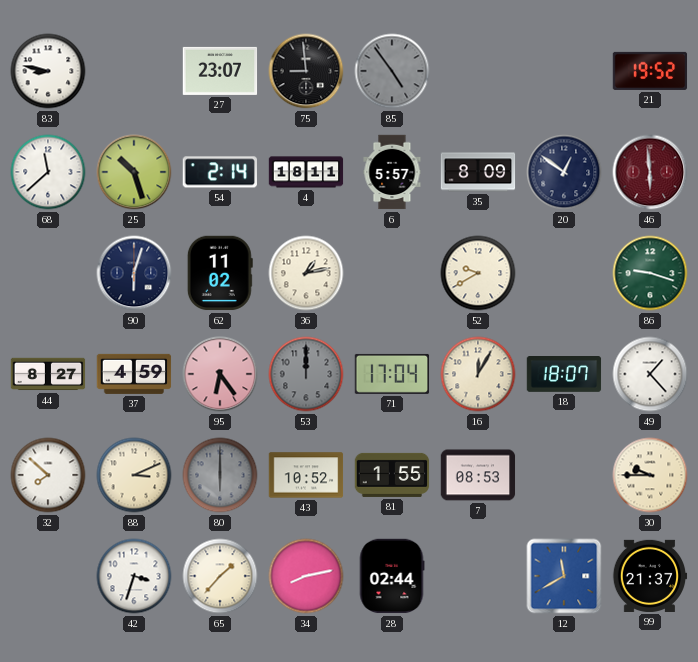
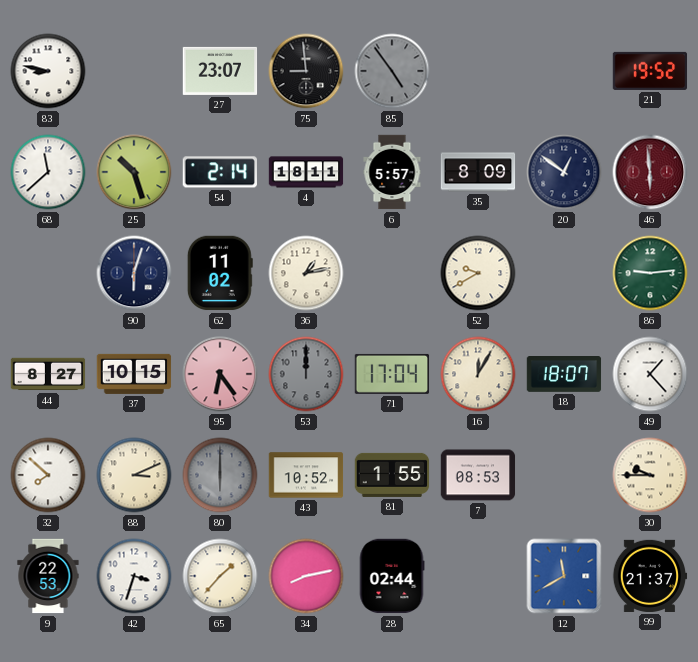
86: 9:18 -> 9:14 (650, 273)
37: 4:59 -> 10:15 (134, 374)
9: none -> 22:53 (48, 576)
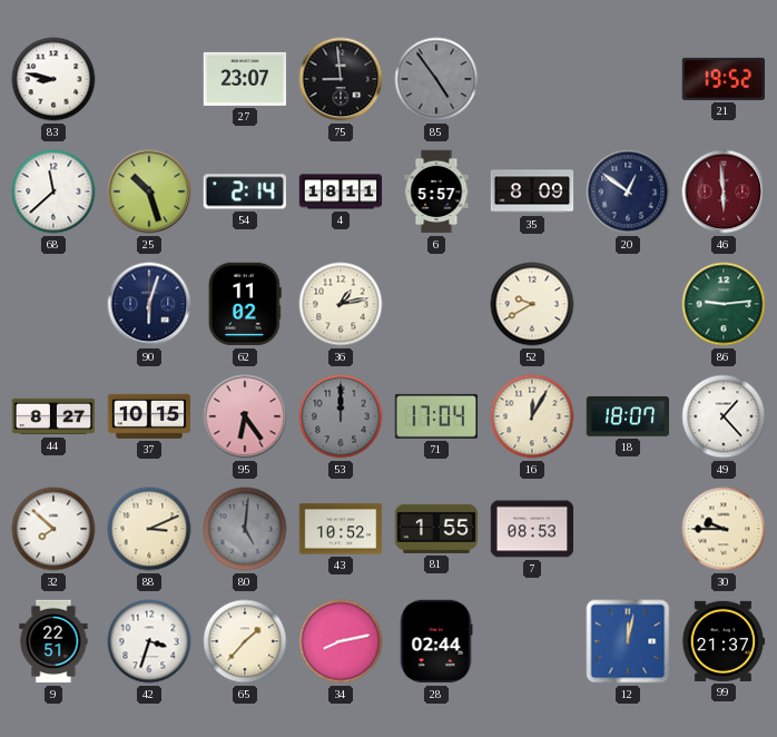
80: 6:00 -> 5:01 (245, 529)
9: 22:53 -> 22:51 (53, 641)
12: 11:40 -> 12:02 (628, 641)
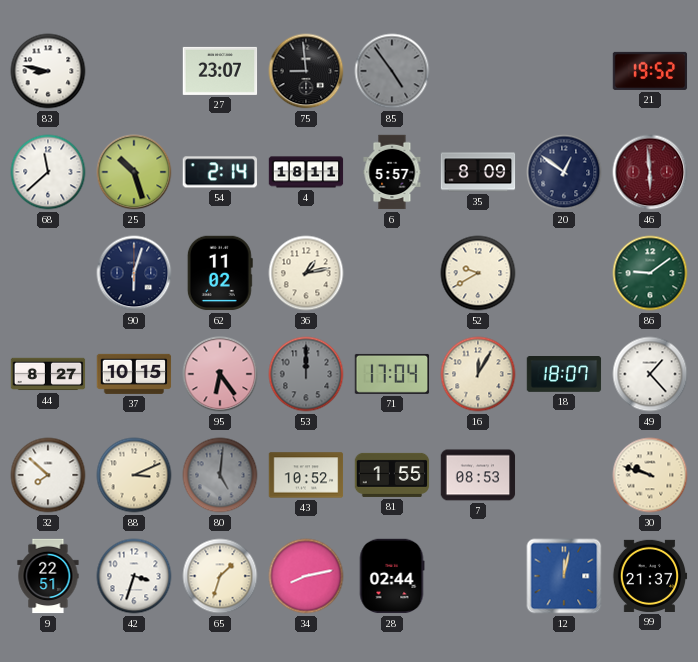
86: 9:14 -> 9:09 (650, 273)
30: 9:45 -> 9:48 (650, 475)
65: 1:37 -> 1:33 (220, 576)
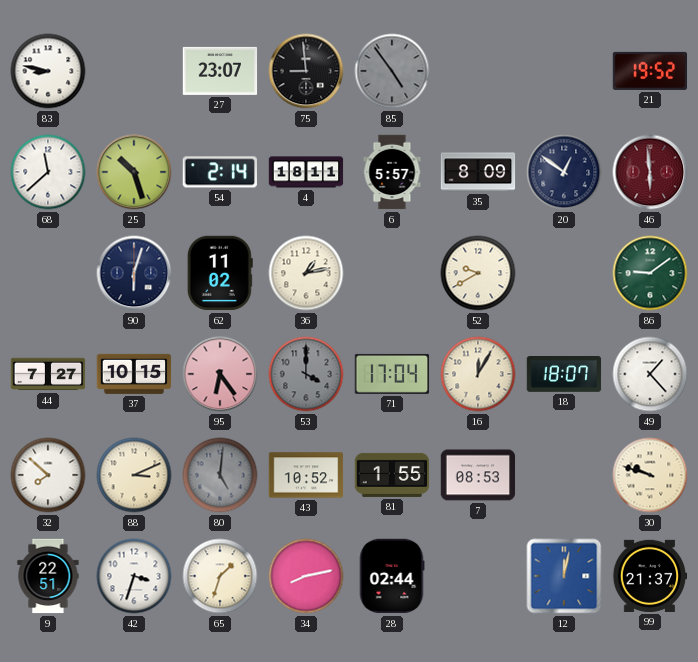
44: 8:27 -> 7:27 (48, 374)
53: 12:00 -> 4:00 (306, 374)
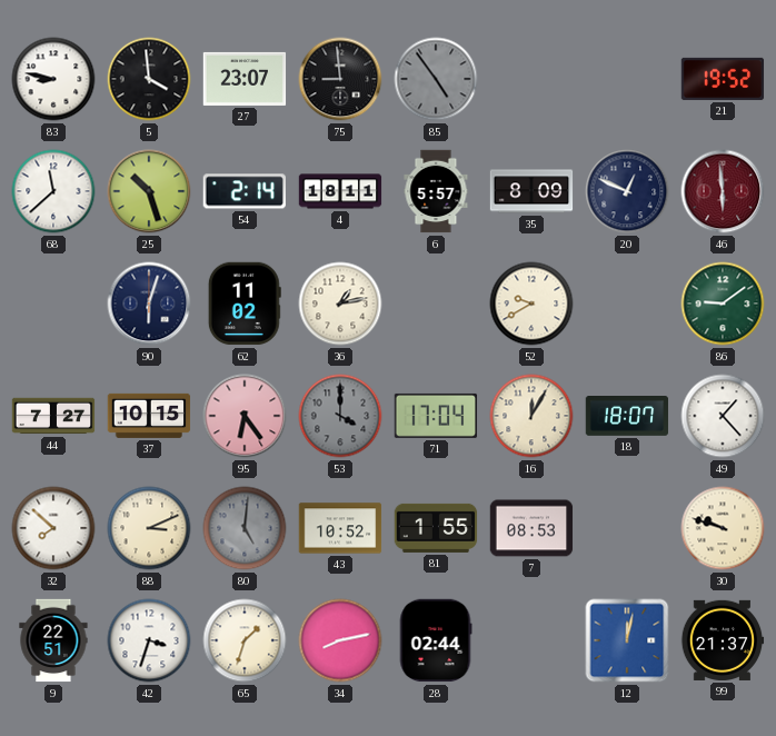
5: none -> 3:59 (149, 79)
20: 12:51 -> 12:49 (627, 191)
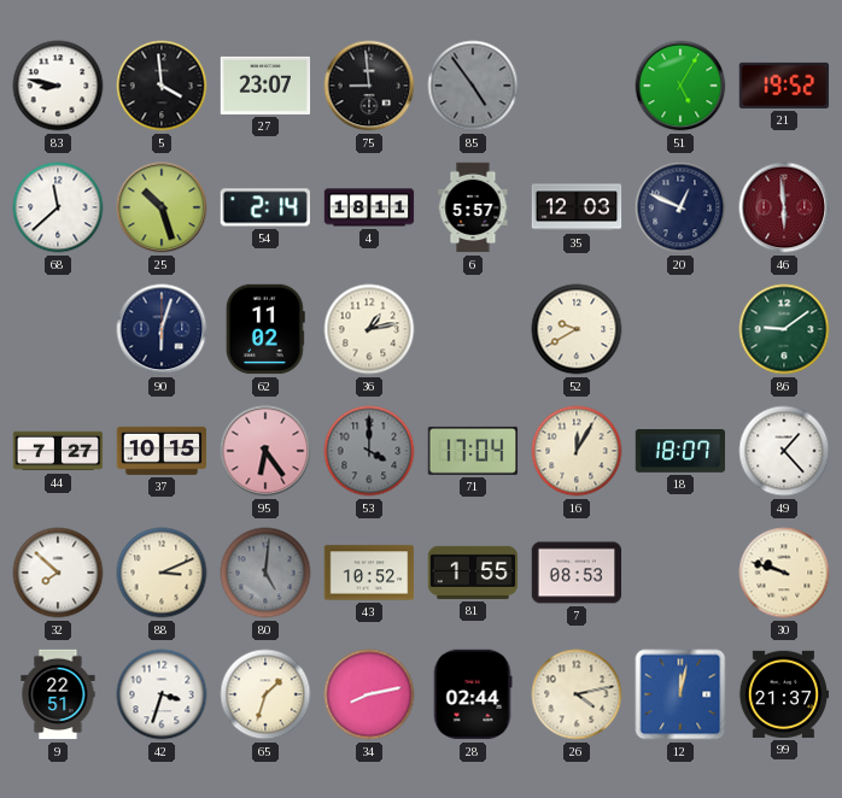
51: none -> 5:05 (680, 86)
35: 8:09 -> 12:03 (577, 207)
26: none -> 4:13 (577, 694)
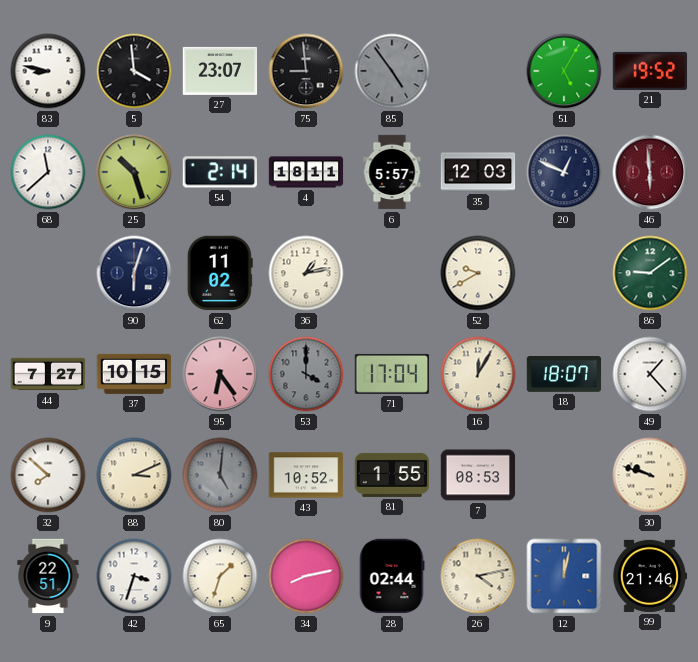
99: 21:37 -> 21:46 (650, 576)
